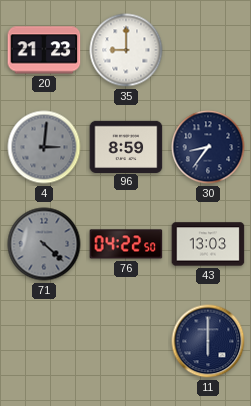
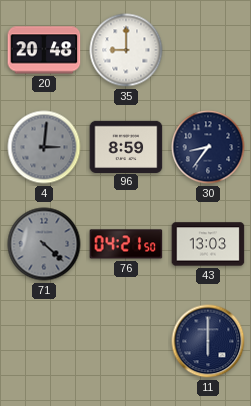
20: 21:23 -> 20:48 (44, 50)
76: 04:22 -> 04:21 (126, 244)
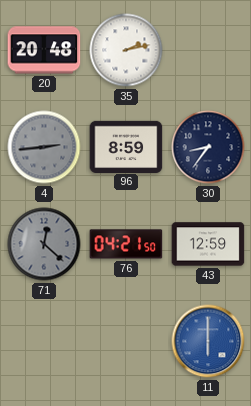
35: 9:00 -> 2:13 (126, 50)
4: 3:01 -> 2:44 (44, 147)
71: 4:22 -> 12:22 (44, 244)
43: 13:03 -> 12:59 (208, 244)
11 dial: navy -> blue (208, 341)
